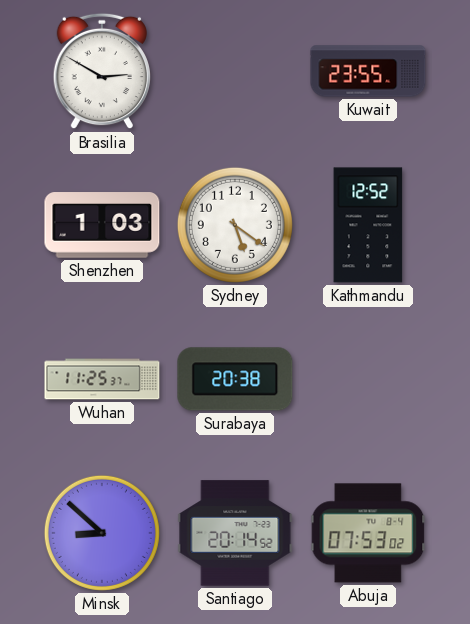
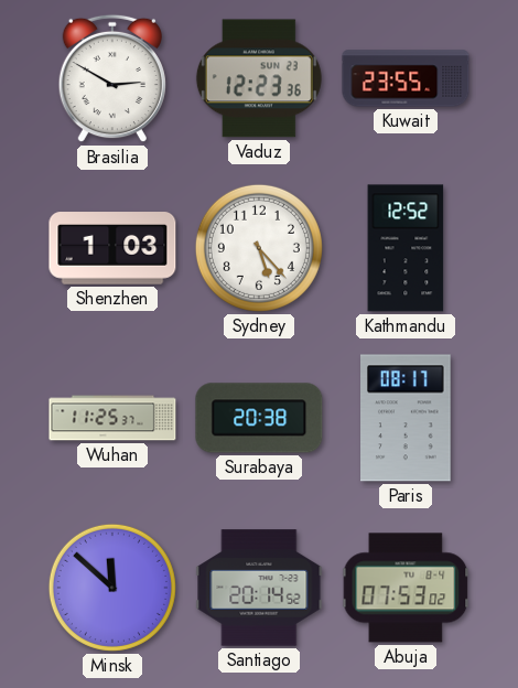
Vaduz: none -> 12:23 (259, 78)
Sydney: 5:21 -> 5:23 (259, 248)
Paris: none -> 08:17 (407, 418)
Minsk: 8:52 -> 11:52 (112, 588)
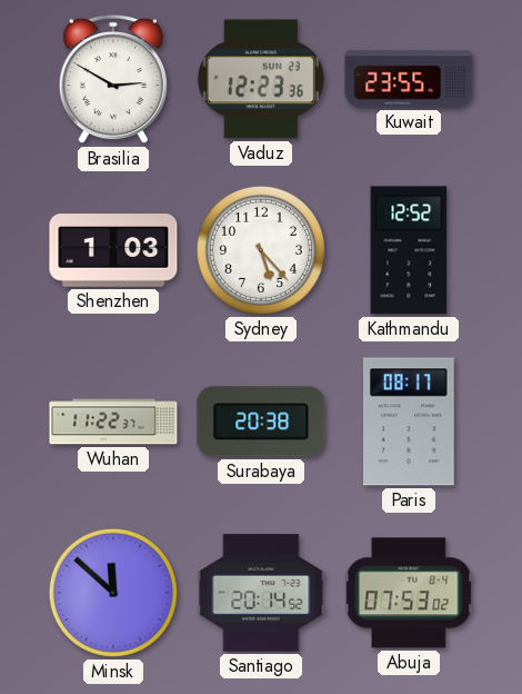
Wuhan: 11:25 -> 11:22 (113, 422)
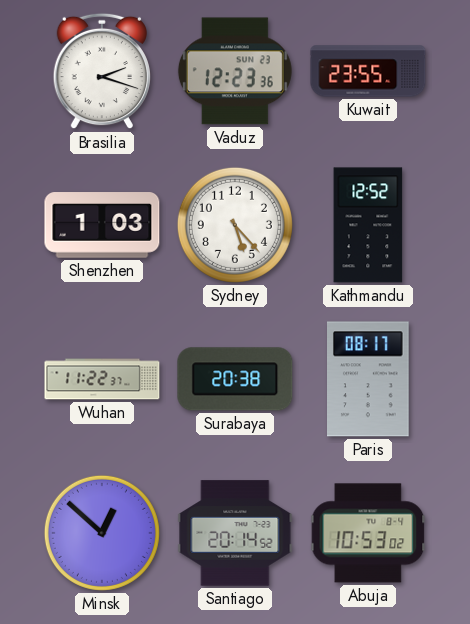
Brasilia: 2:50 -> 2:18 (102, 71)
Minsk: 11:52 -> 12:52 (102, 533)
Abuja: 07:53 -> 10:53 (368, 533)
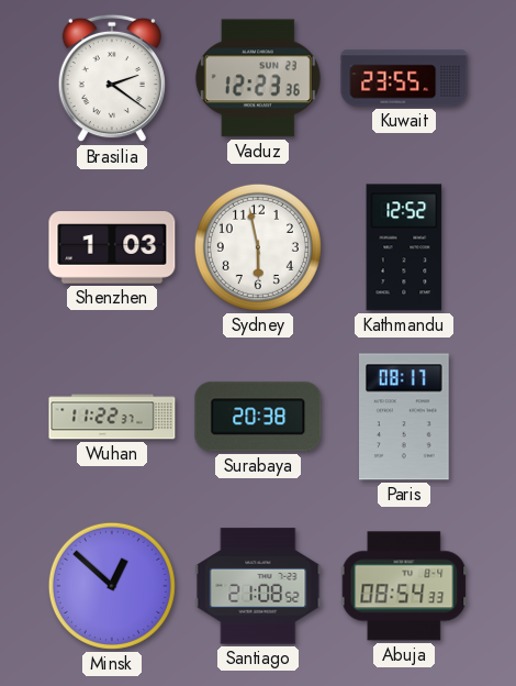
Brasilia: 2:18 -> 2:21 (112, 78)
Sydney: 5:23 -> 5:58 (258, 247)
Santiago: 20:14 -> 21:08 (258, 586)
Abuja: 10:53 -> 08:54 (404, 586)
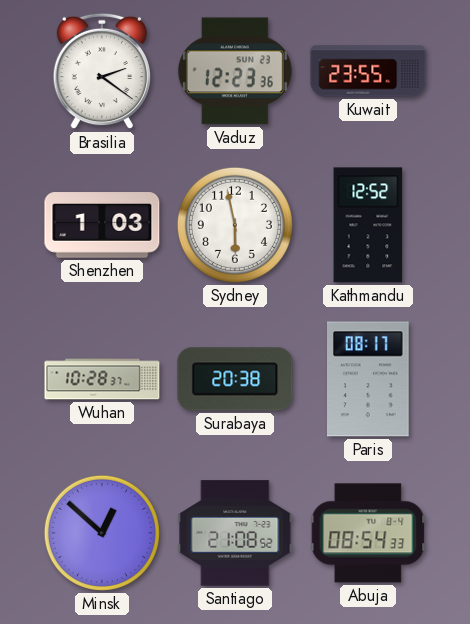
Wuhan: 11:22 -> 10:28 (102, 379)
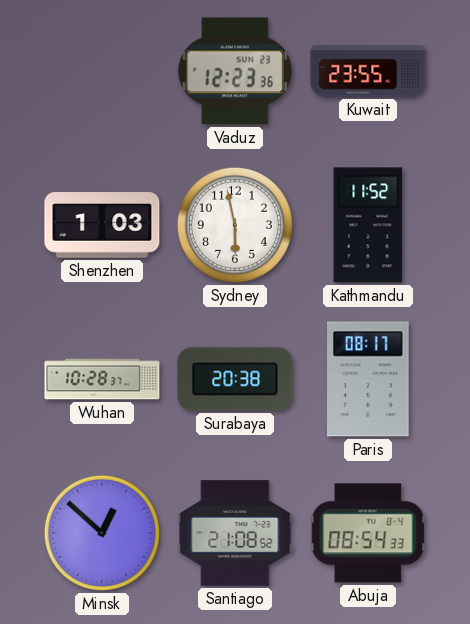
Brasilia: 2:21 -> none (102, 71)
Kathmandu: 12:52 -> 11:52 (368, 225)
